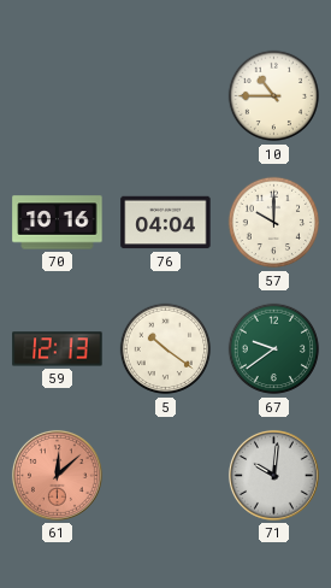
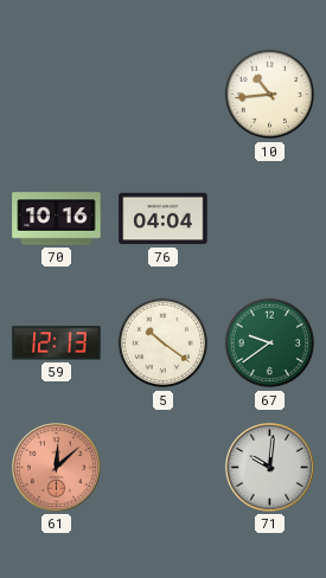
10: 10:45 -> 10:44 (270, 95)
57: 10:00 -> none (274, 223)
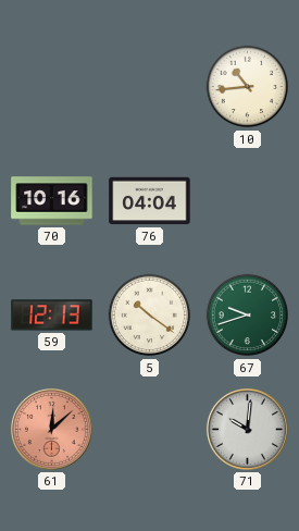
67: 9:39 -> 9:42 (248, 316)
